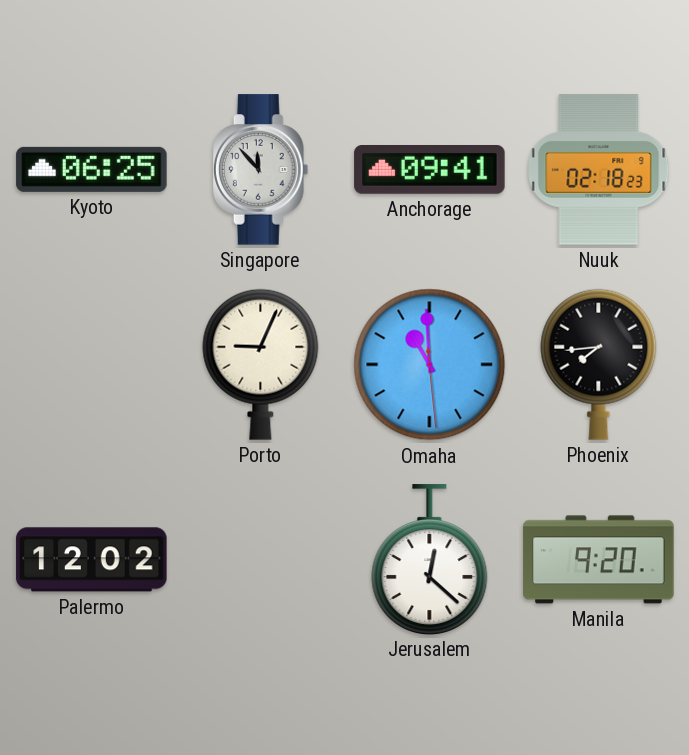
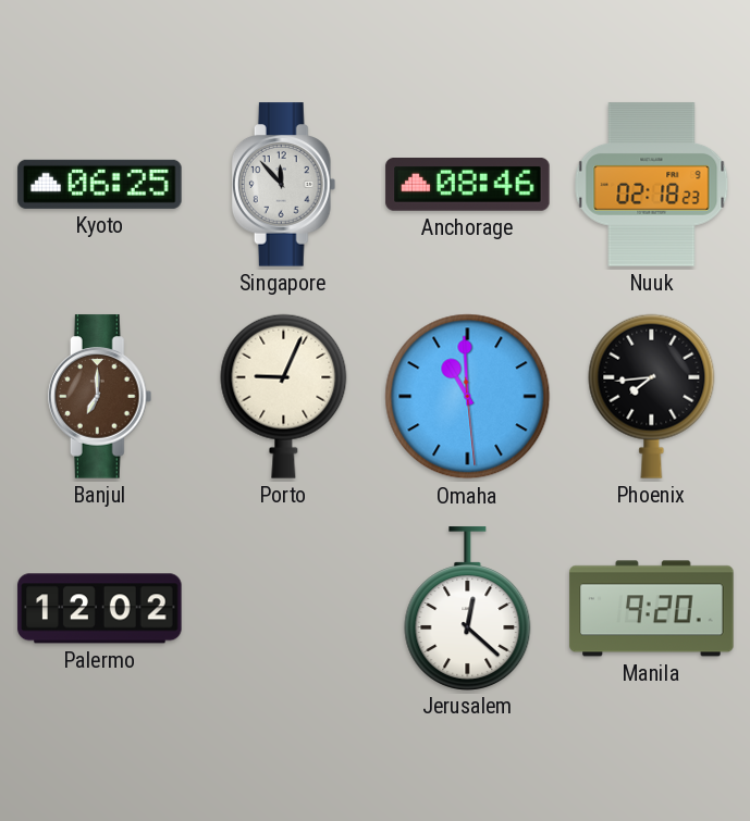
Anchorage: 09:41 -> 08:46 (468, 185)
Banjul: none -> 7:00 (100, 397)
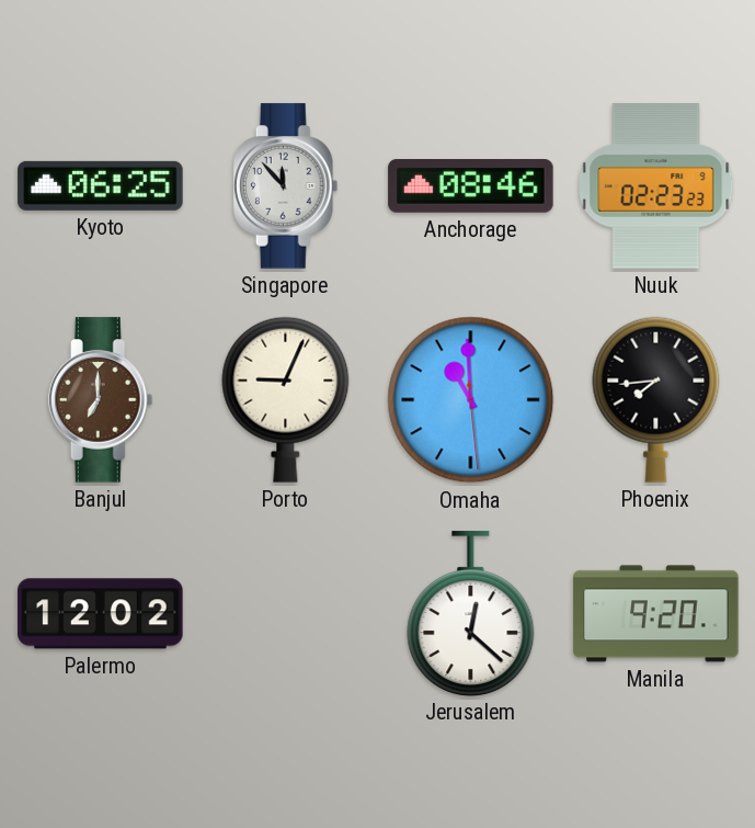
Nuuk: 02:18 -> 02:23 (656, 186)
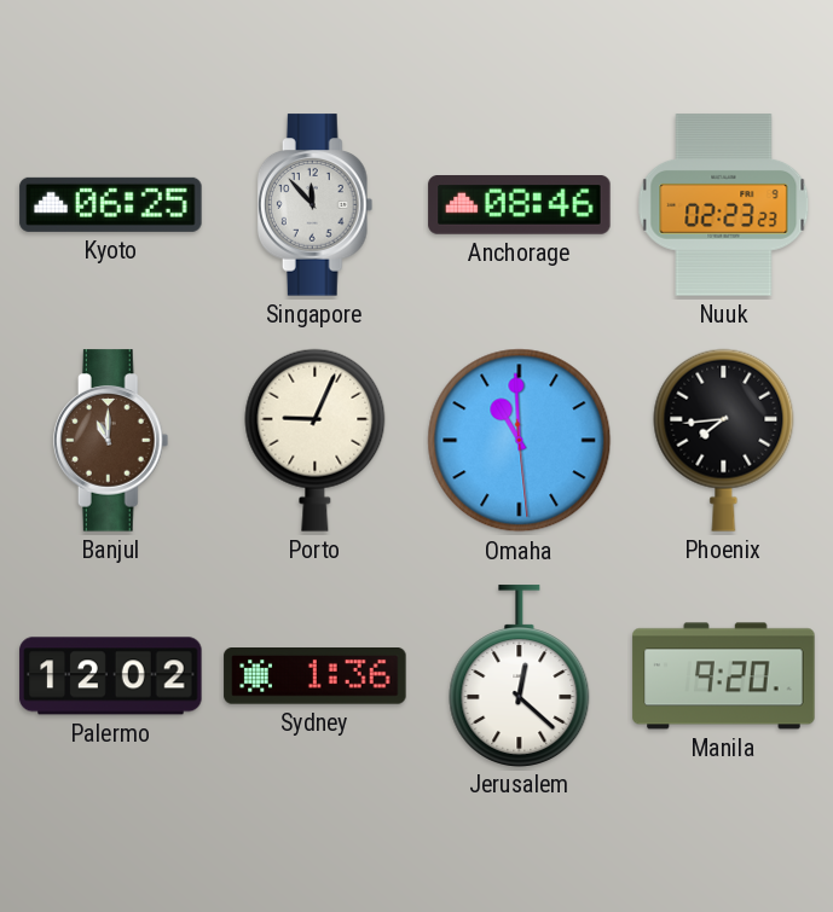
Banjul: 7:00 -> 11:00 (111, 441)
Sydney: none -> 1:36 (316, 676)
